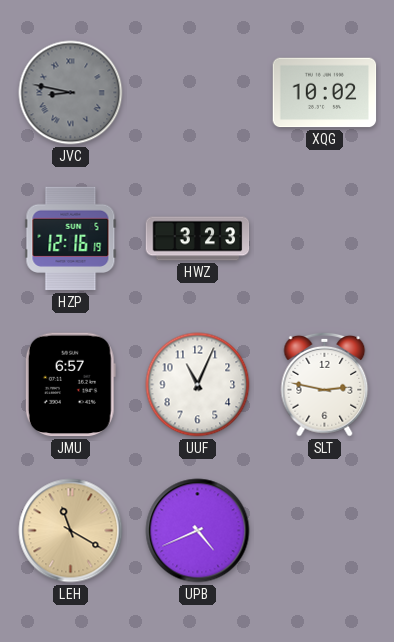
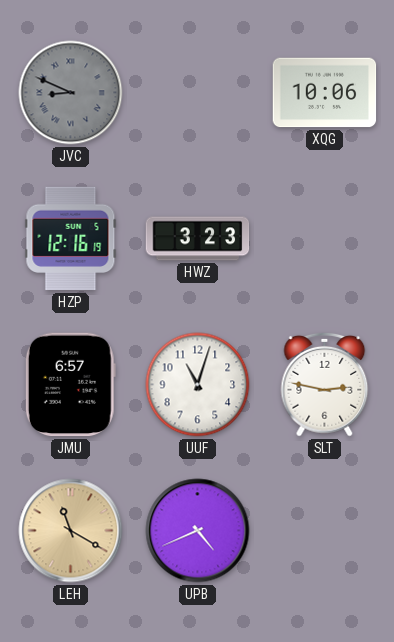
JVC: 8:47 -> 8:49 (71, 93)
XQG: 10:02 -> 10:06 (325, 93)
UUF: 11:04 -> 11:03 (198, 385)
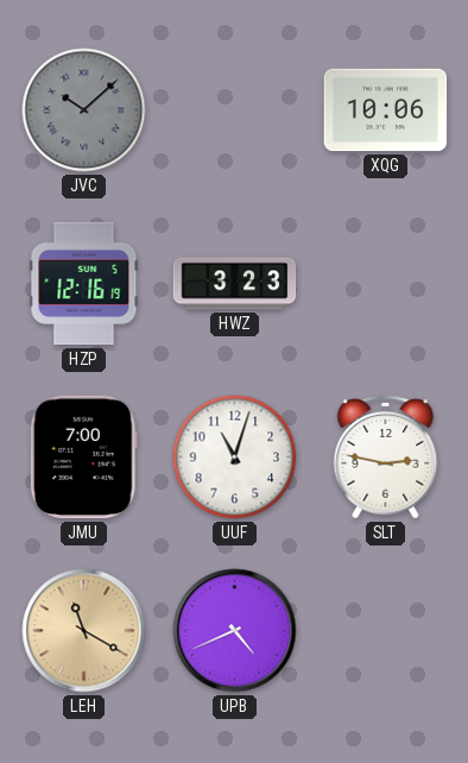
JVC: 8:49 -> 10:08 (84, 111)
JMU: 6:57 -> 7:00 (83, 458)
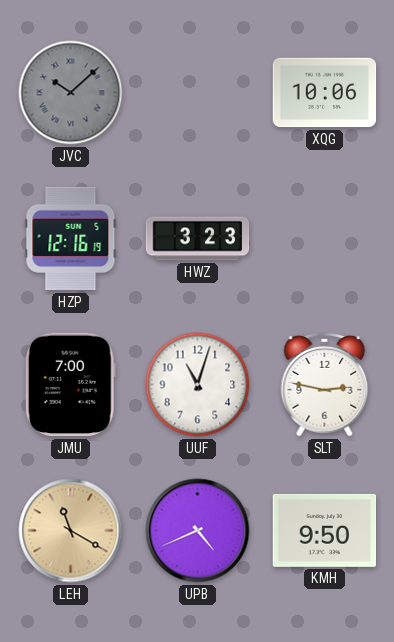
KMH: none -> 9:50 (325, 530)
